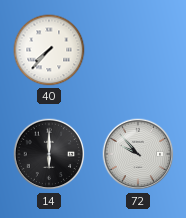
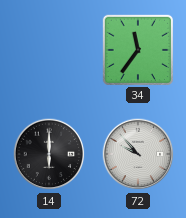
40: 7:37 -> none (49, 50)
34: none -> 11:36 (137, 49)
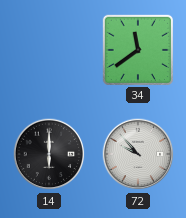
34: 11:36 -> 11:39 (137, 49)
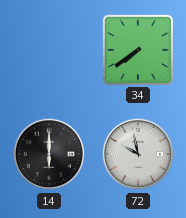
34: 11:39 -> 7:39 (137, 49)
72: 9:53 -> 9:58 (138, 154)
